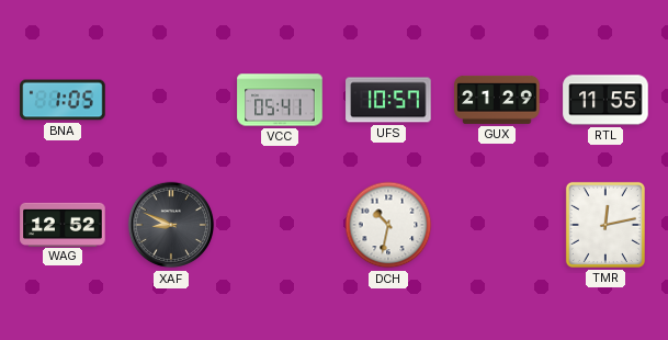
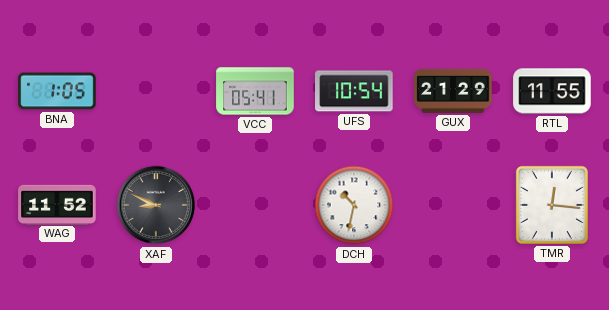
UFS: 10:57 -> 10:54 (354, 91)
WAG: 12:52 -> 11:52 (57, 204)
TMR: 12:13 -> 12:16 (552, 205)
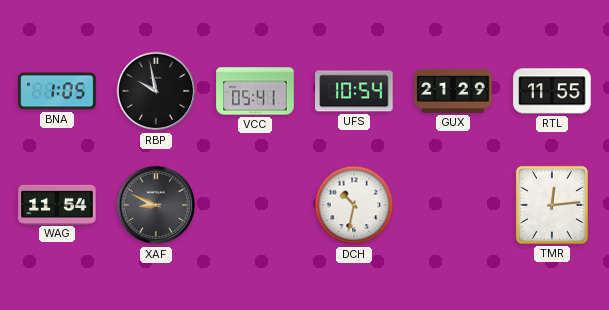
RBP: none -> 9:58 (156, 91)
WAG: 11:52 -> 11:54 (57, 204)
TMR: 12:16 -> 12:14 (552, 205)
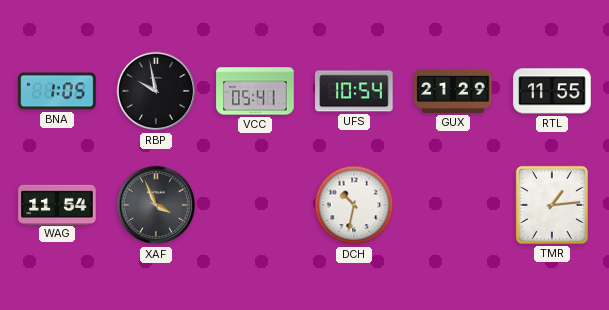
XAF: 8:49 -> 3:56 (156, 205)
TMR: 12:14 -> 1:14 (552, 205)
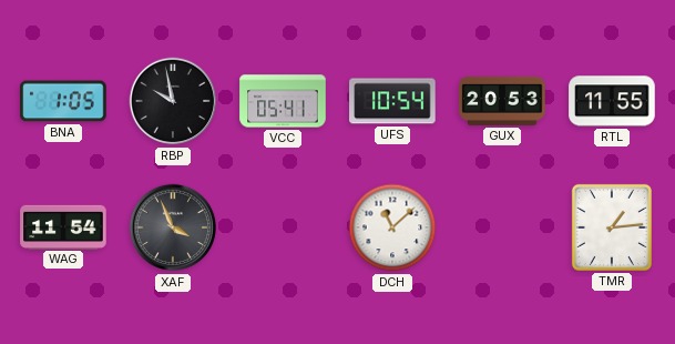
GUX: 21:29 -> 20:53 (502, 101)
DCH: 10:32 -> 11:08 (392, 227)
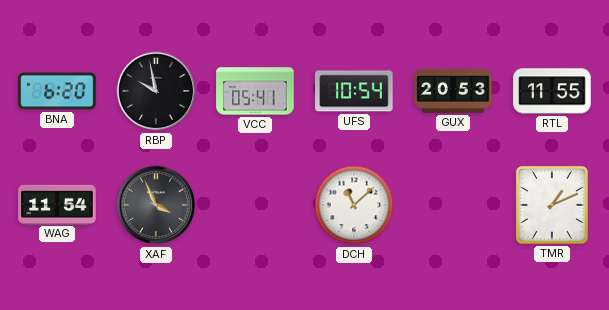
BNA: 1:05 -> 6:20 (57, 91)
TMR: 1:14 -> 1:11 (552, 205)
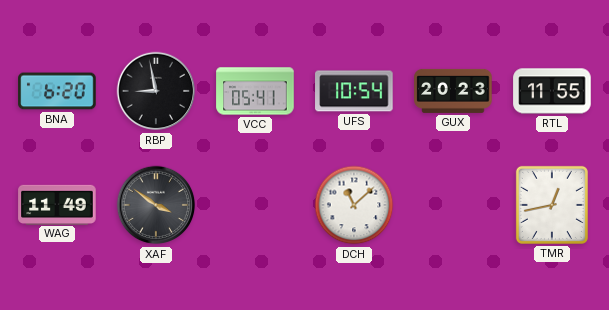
RBP: 9:58 -> 8:58 (156, 91)
GUX: 20:53 -> 20:23 (453, 91)
WAG: 11:54 -> 11:49 (57, 204)
XAF: 3:56 -> 3:51 (156, 205)
TMR: 1:11 -> 12:43 (552, 205)
